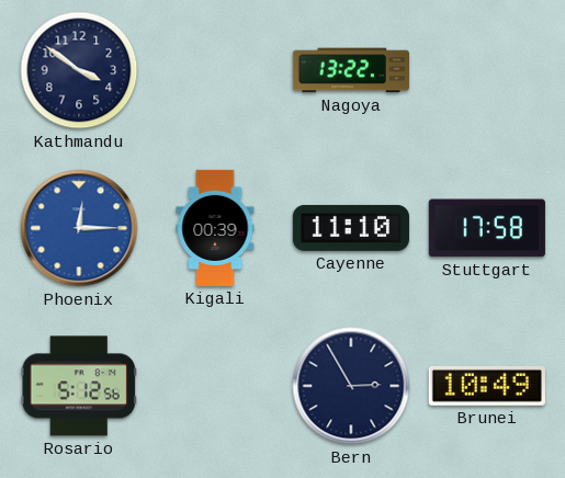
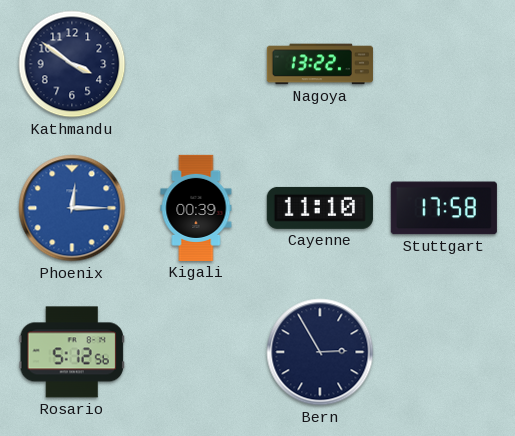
Brunei: 10:49 -> none (487, 387)
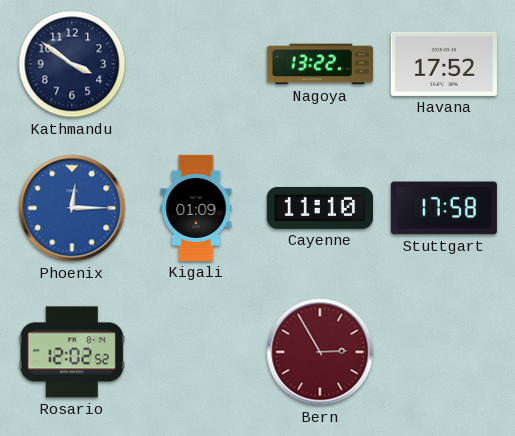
Havana: none -> 17:52 (444, 64)
Kigali: 00:39 -> 01:09 (196, 208)
Rosario: 5:12 -> 12:02 (72, 352)
Bern dial: navy -> burgundy (320, 352)
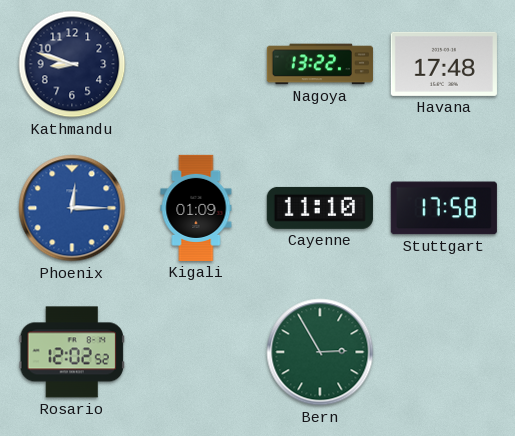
Kathmandu: 3:51 -> 8:48 (72, 64)
Havana: 17:52 -> 17:48 (444, 64)
Bern dial: burgundy -> green (320, 352)
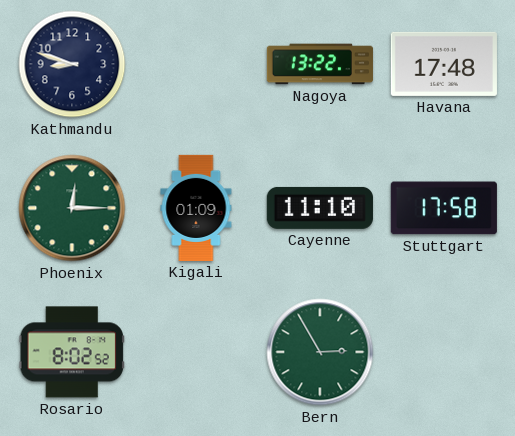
Phoenix dial: blue -> green (72, 208)
Rosario: 12:02 -> 8:02 (72, 352)
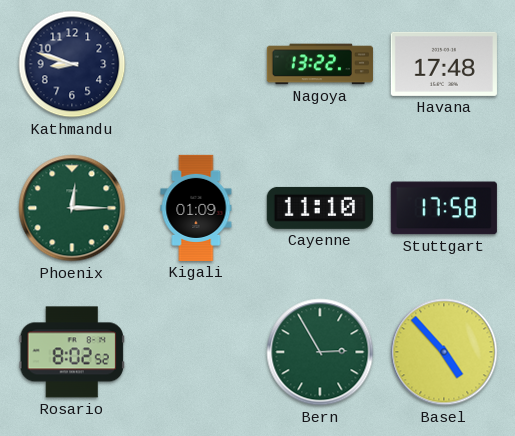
Basel: none -> 4:53 (444, 352)
